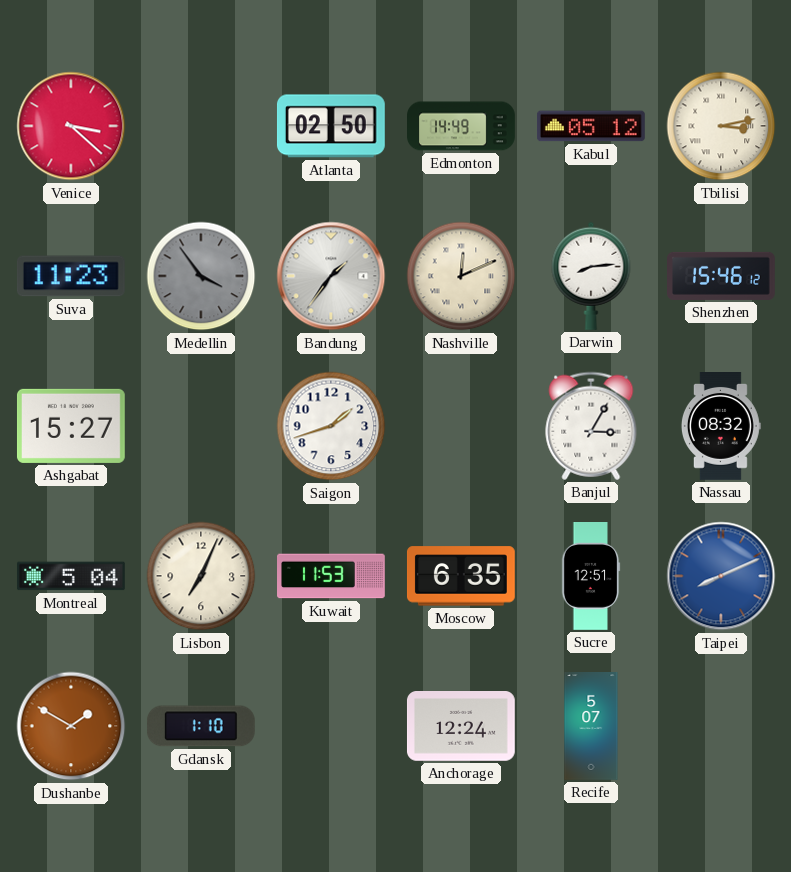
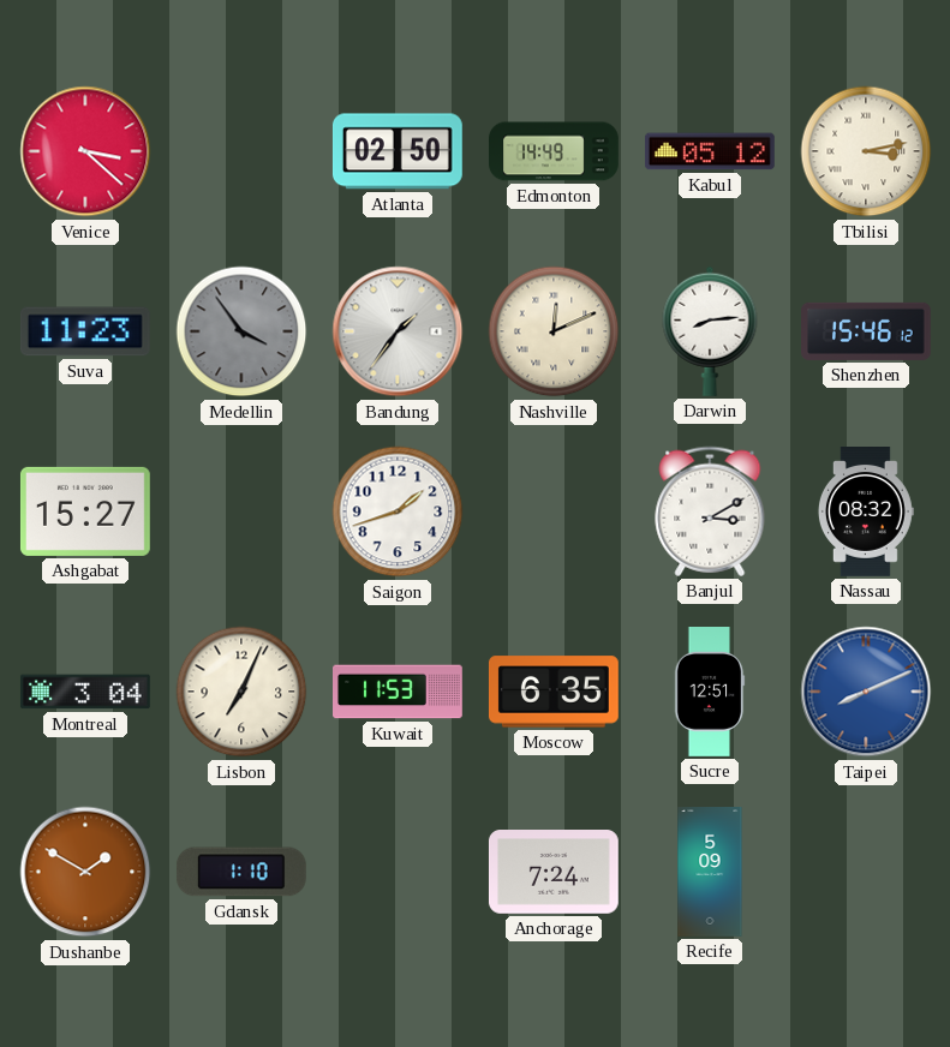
Banjul: 3:05 -> 3:10 (710, 511)
Montreal: 5:04 -> 3:04 (85, 692)
Anchorage: 12:24 -> 7:24 (554, 873)
Recife: 5:07 -> 5:09 (710, 873)
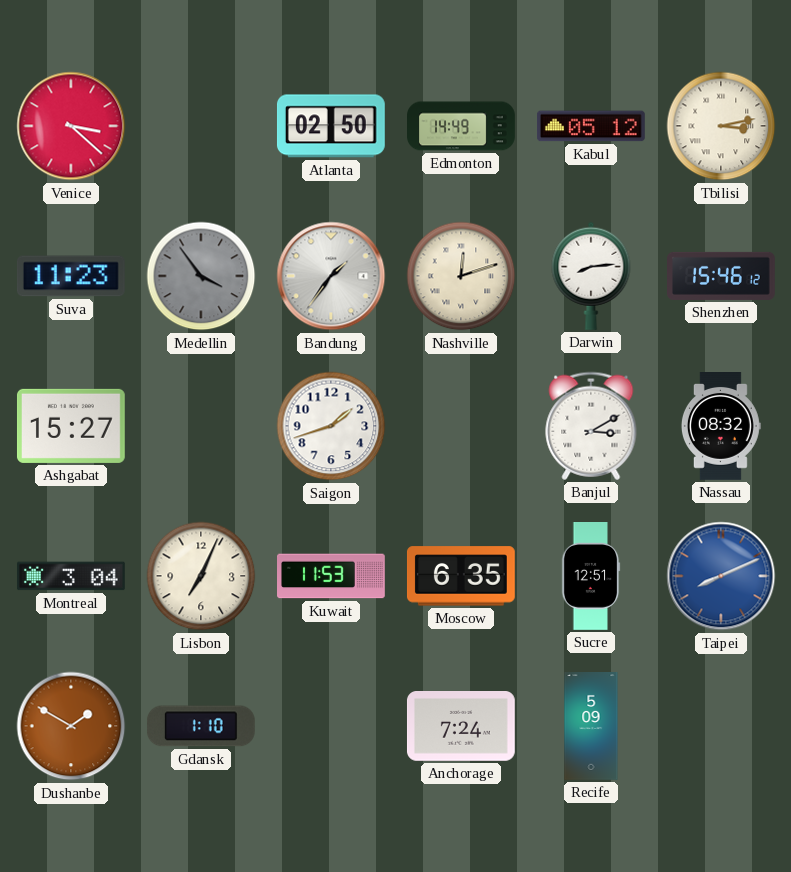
Nashville: 12:11 -> 12:12 (461, 276)
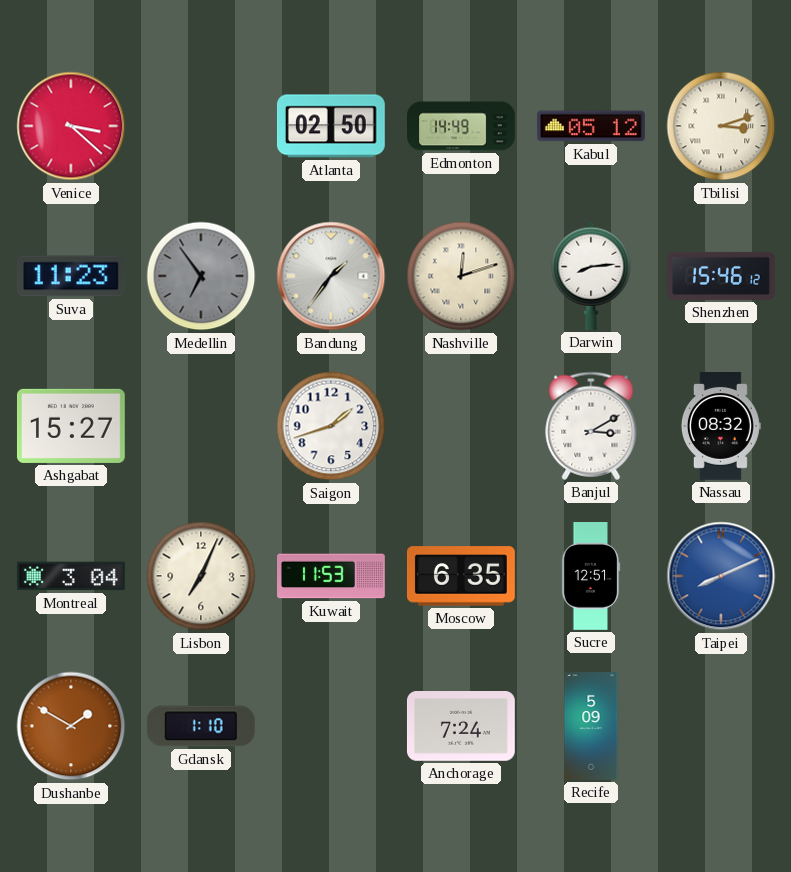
Tbilisi: 3:13 -> 3:12 (721, 126)
Medellin: 3:54 -> 6:54 (201, 276)
